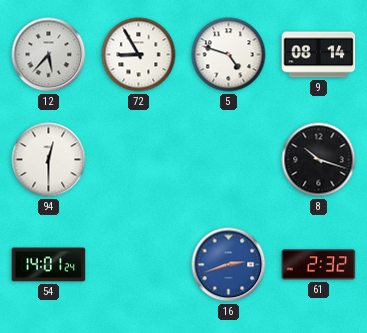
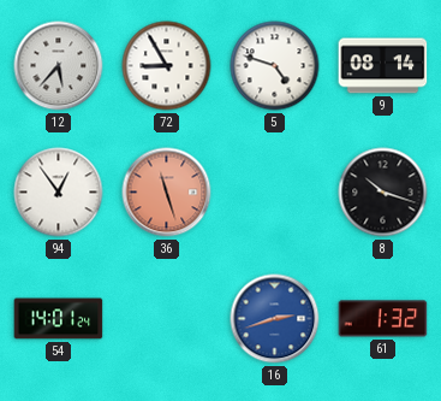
94: 12:30 -> 12:54 (59, 193)
36: none -> 11:27 (167, 193)
61: 2:32 -> 1:32 (383, 319)
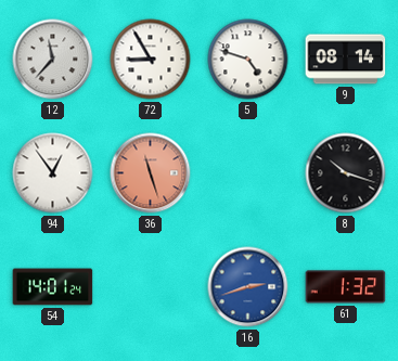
12: 5:37 -> 11:37 (53, 60)
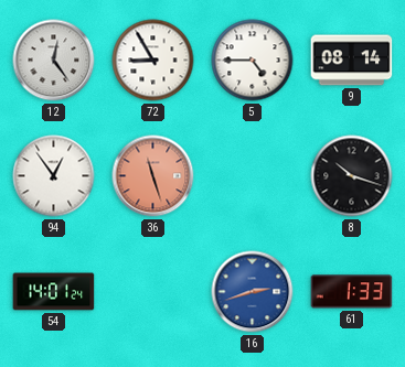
12: 11:37 -> 12:24 (54, 61)
5: 4:48 -> 4:45 (253, 61)
61: 1:32 -> 1:33 (352, 292)
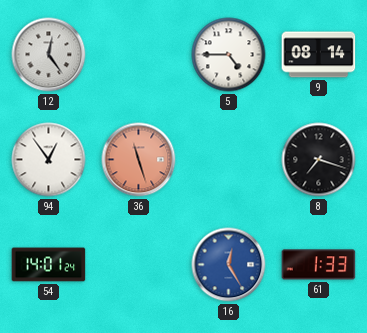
72: 8:55 -> none (153, 61)
8: 10:18 -> 7:18 (319, 160)
16: 2:42 -> 12:25 (229, 265)
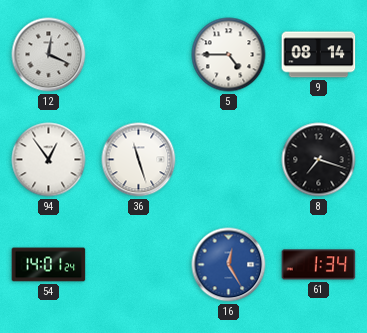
12: 12:24 -> 12:19 (49, 55)
36 dial: salmon -> white (139, 160)
61: 1:33 -> 1:34 (319, 265)
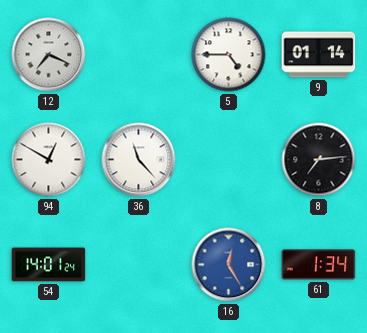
12: 12:19 -> 7:19 (49, 55)
9: 08:14 -> 01:14 (319, 55)
94: 12:54 -> 12:50 (49, 160)
36: 11:27 -> 11:23 (139, 160)
8: 7:18 -> 7:14 (319, 160)
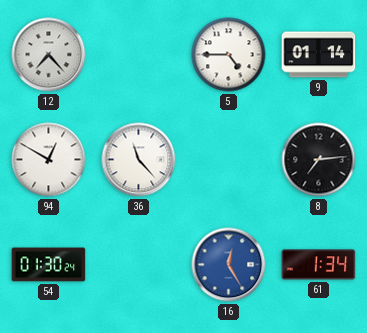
12: 7:19 -> 7:23 (49, 55)
54: 14:01 -> 01:30 (49, 265)
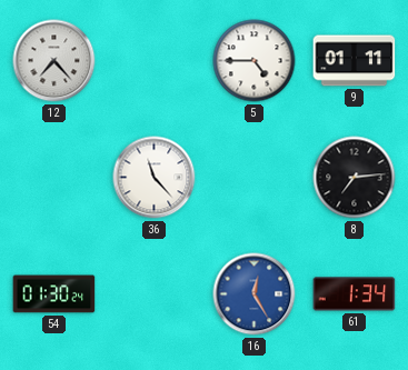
9: 01:14 -> 01:11 (355, 61)
94: 12:50 -> none (49, 160)
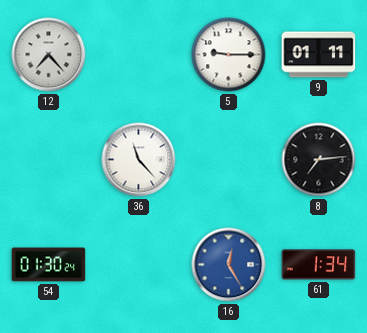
5: 4:45 -> 9:15 (229, 55)
